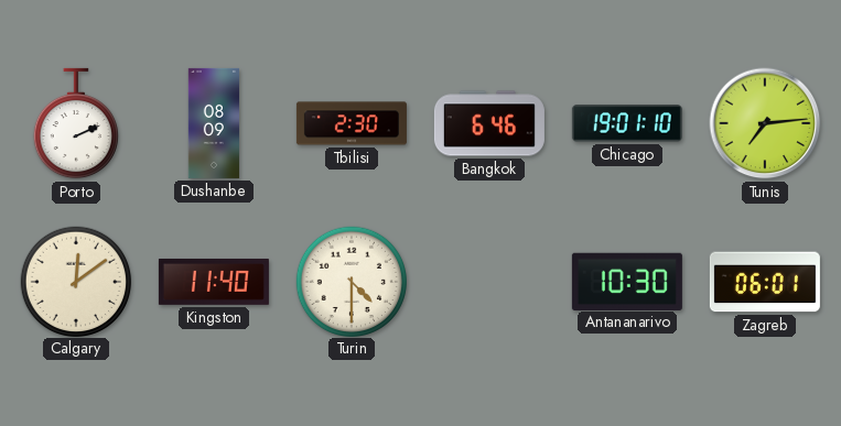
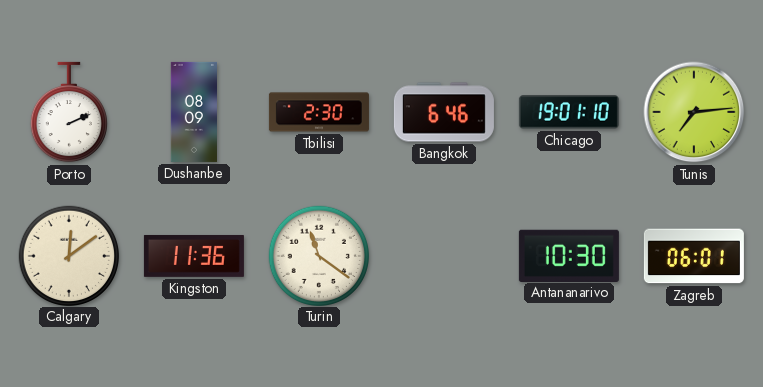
Kingston: 11:40 -> 11:36 (194, 256)
Turin: 4:30 -> 11:21 (318, 255)
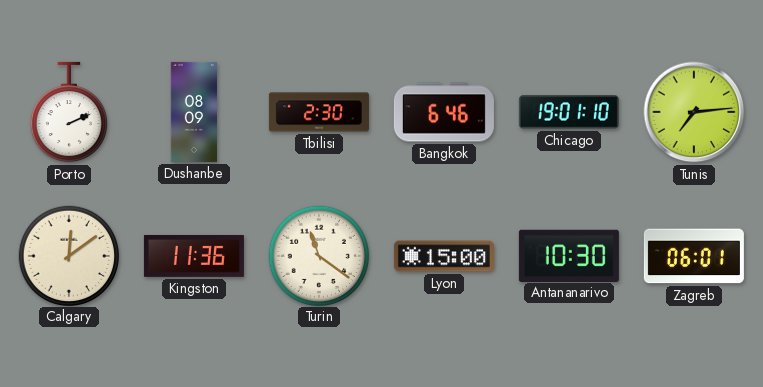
Lyon: none -> 15:00 (444, 256)
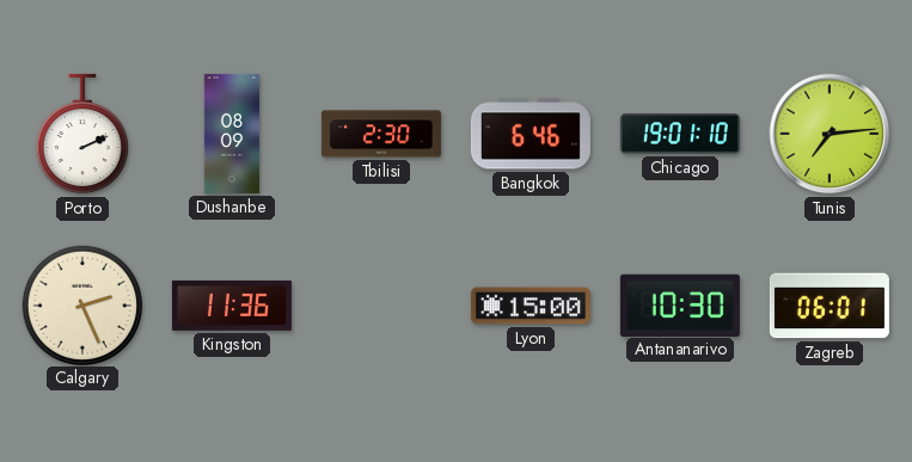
Calgary: 12:09 -> 2:26 (81, 304)
Turin: 11:21 -> none (318, 255)
